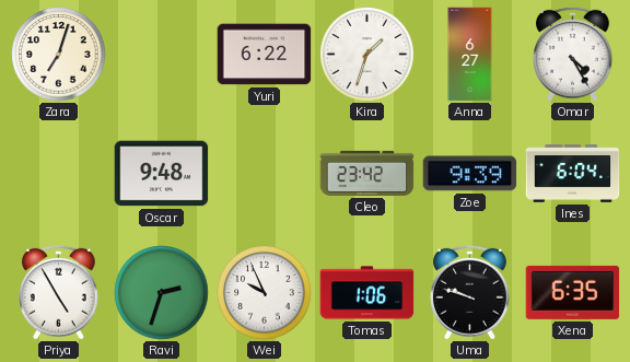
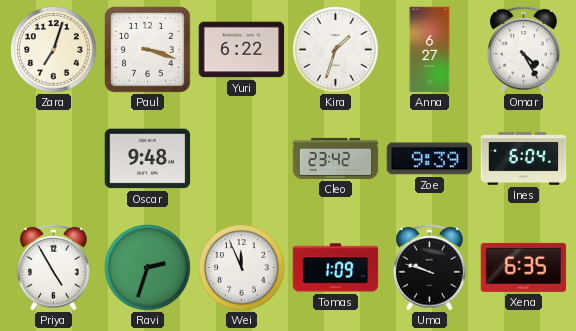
Paul: none -> 3:18 (148, 50)
Wei: 9:56 -> 11:56 (242, 268)
Tomas: 1:06 -> 1:09 (336, 268)
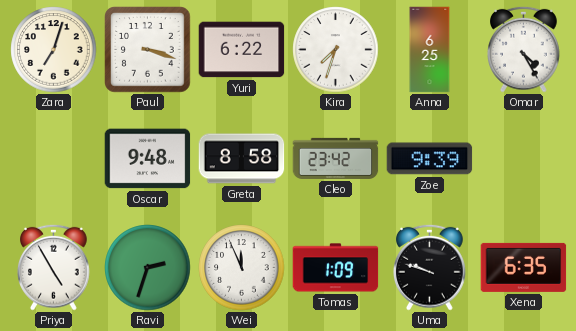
Kira: 1:33 -> 7:33 (336, 50)
Anna: 6:27 -> 6:25 (430, 50)
Greta: none -> 8:58 (242, 159)
Ines: 6:04 -> none (524, 159)
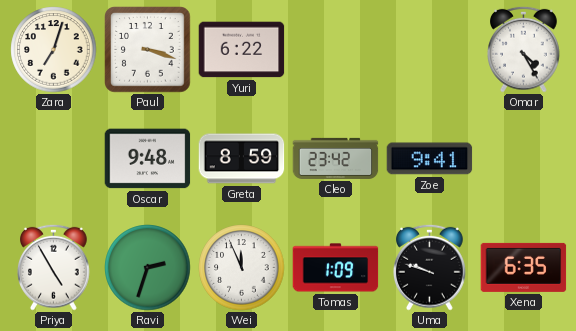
Kira: 7:33 -> none (336, 50)
Anna: 6:25 -> none (430, 50)
Greta: 8:58 -> 8:59 (242, 159)
Zoe: 9:39 -> 9:41 (430, 159)
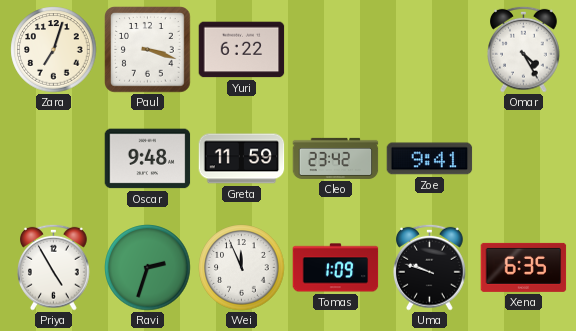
Greta: 8:59 -> 11:59 (242, 159)
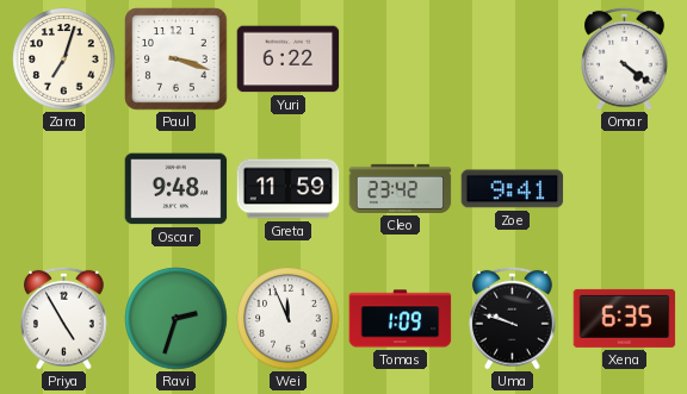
Omar: 4:25 -> 4:21 (625, 58)
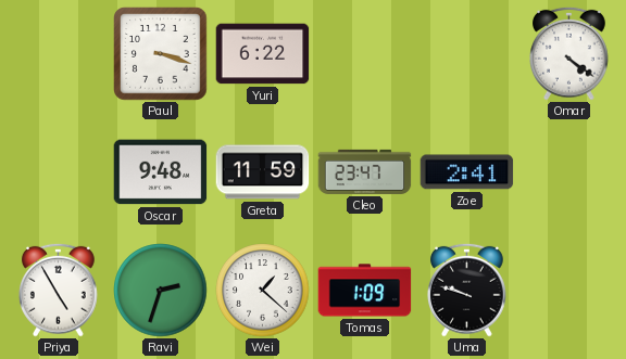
Zara: 7:03 -> none (64, 60)
Cleo: 23:42 -> 23:47 (365, 171)
Zoe: 9:41 -> 2:41 (467, 172)
Wei: 11:56 -> 1:22 (263, 291)
Xena: 6:35 -> none (625, 318)
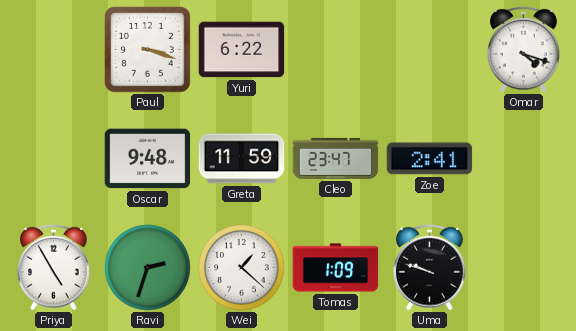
Omar: 4:21 -> 4:18 (524, 49)
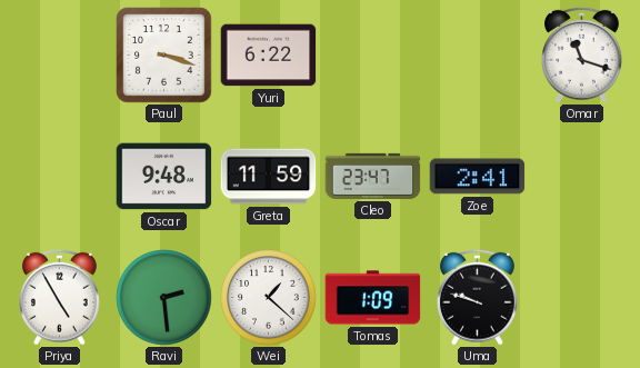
Omar: 4:18 -> 11:18 (582, 54)
Ravi: 2:33 -> 2:29 (164, 298)
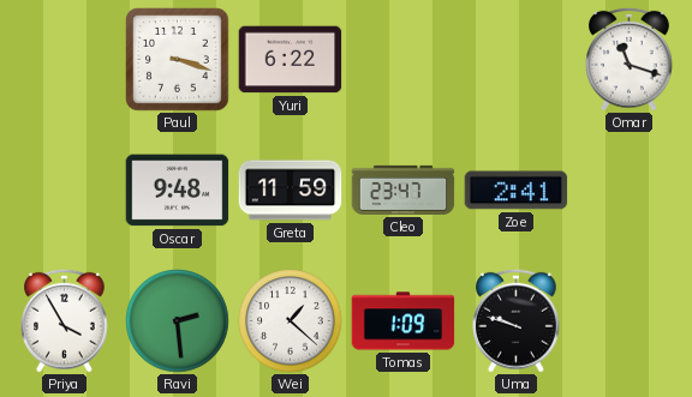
Priya: 4:55 -> 3:55 (65, 320)
